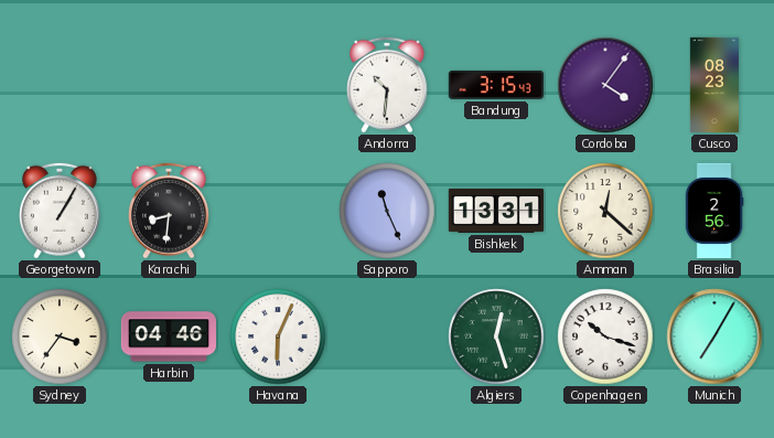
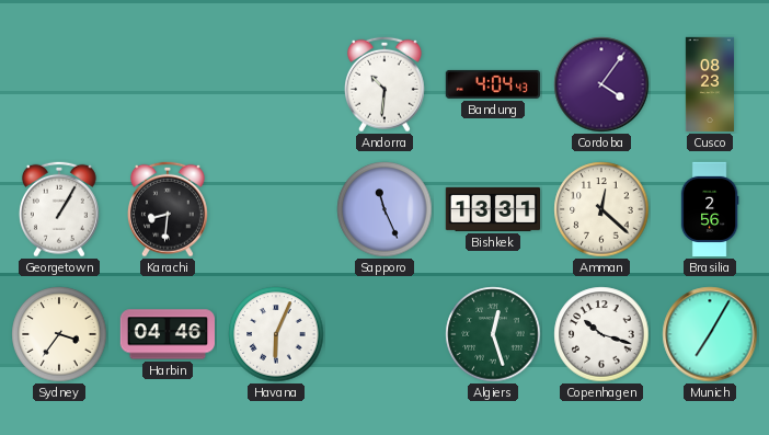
Bandung: 3:15 -> 4:04 (492, 84)
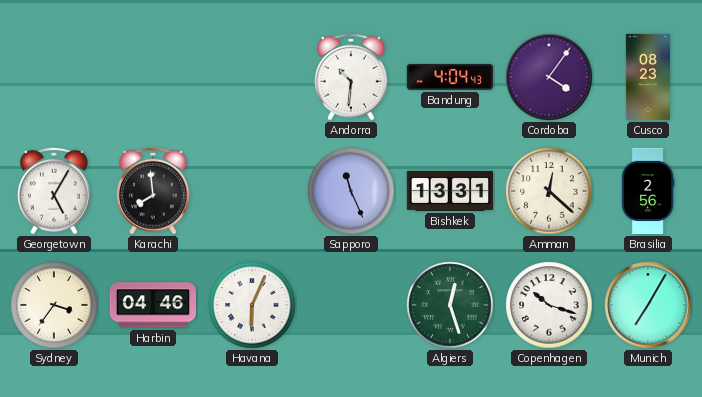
Georgetown: 1:05 -> 5:05 (54, 191)
Karachi: 8:31 -> 7:59 (153, 191)
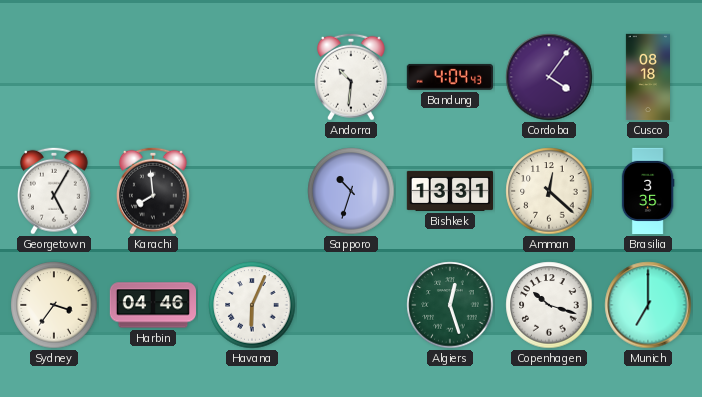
Cusco: 08:23 -> 08:18 (647, 77)
Sapporo: 11:26 -> 10:33 (351, 191)
Brasilia: 2:56 -> 3:35 (648, 191)
Munich: 7:05 -> 7:00 (648, 305)
